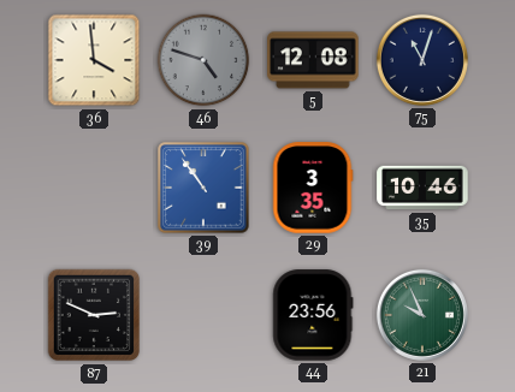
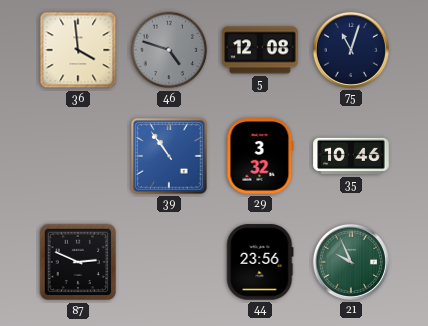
29: 3:35 -> 3:32 (260, 156)
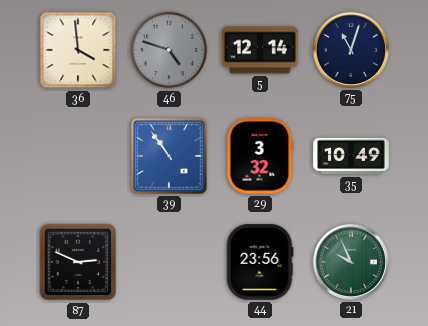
5: 12:08 -> 12:14 (260, 50)
35: 10:46 -> 10:49 (351, 156)
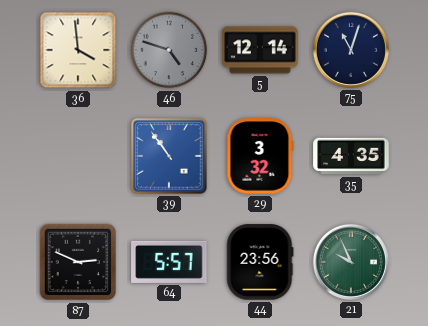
35: 10:49 -> 4:35 (351, 156)
64: none -> 5:57 (169, 262)
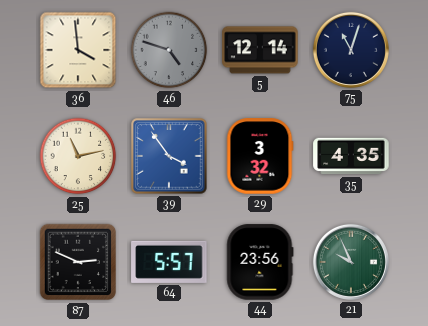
25: none -> 11:13 (78, 156)
39: 10:54 -> 3:54 (169, 156)
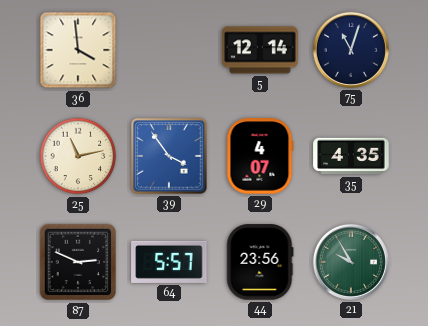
46: 4:48 -> none (169, 50)
29: 3:32 -> 4:07 (260, 156)
21: 9:56 -> 9:55 (351, 262)
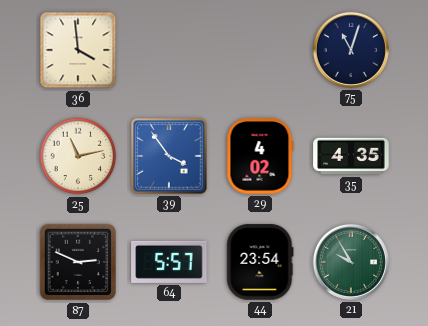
5: 12:14 -> none (260, 50)
29: 4:07 -> 4:02 (260, 156)
44: 23:56 -> 23:54 (260, 262)
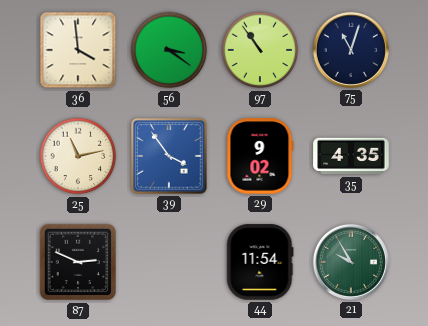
56: none -> 3:21 (169, 50)
97: none -> 10:54 (260, 50)
29: 4:02 -> 9:02 (260, 156)
64: 5:57 -> none (169, 262)
44: 23:54 -> 11:54 (260, 262)
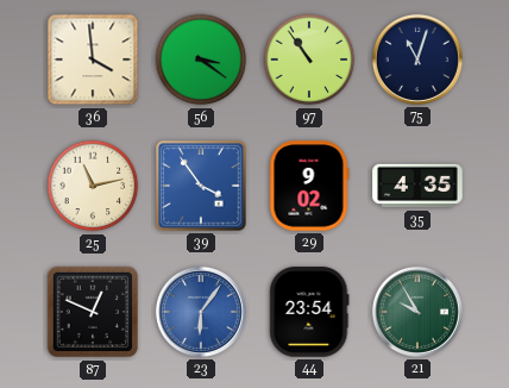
87: 2:49 -> 12:49 (93, 312)
23: none -> 6:06 (201, 312)
44: 11:54 -> 23:54 (309, 312)
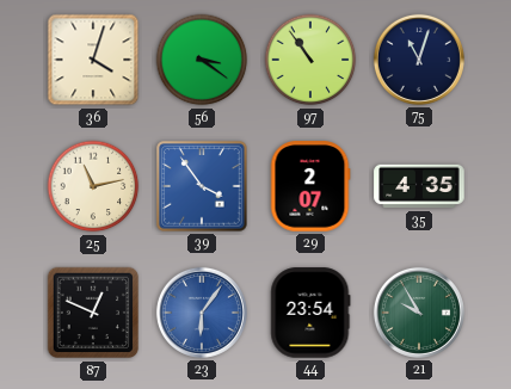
36: 3:59 -> 4:03 (93, 60)
29: 9:02 -> 2:07 (310, 186)
